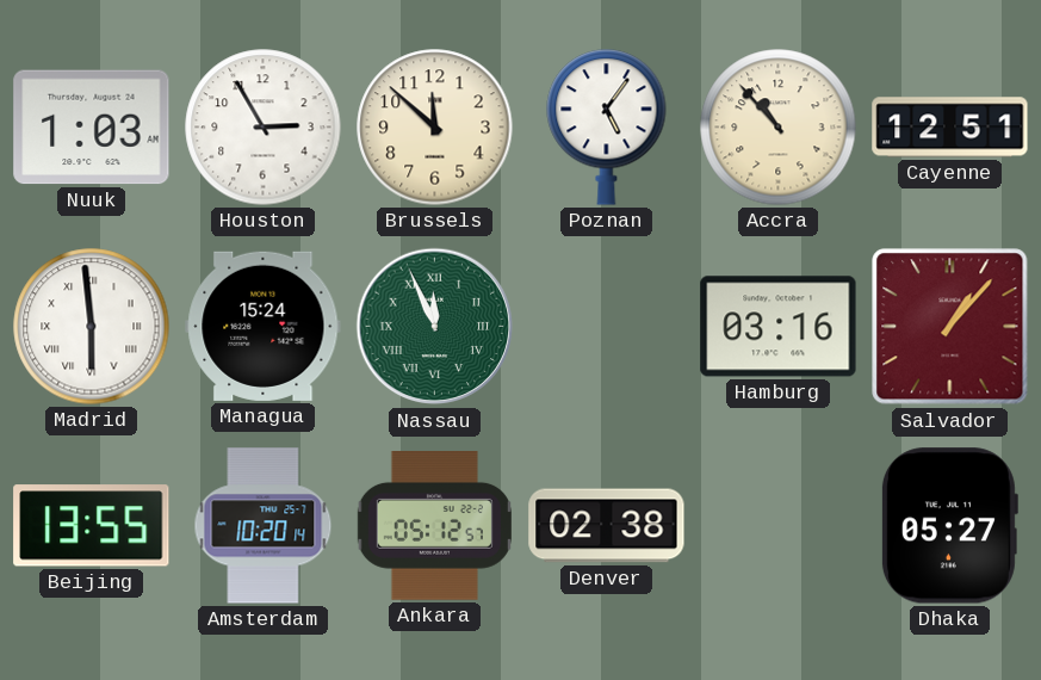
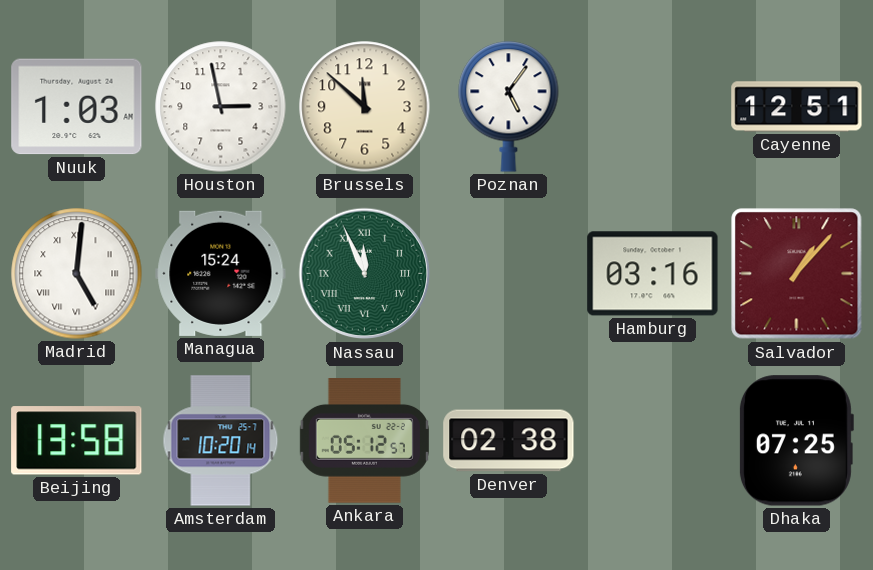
Houston: 2:55 -> 2:58 (221, 107)
Accra: 10:53 -> none (779, 128)
Madrid: 5:59 -> 5:01 (77, 274)
Beijing: 13:55 -> 13:58 (77, 441)
Dhaka: 05:27 -> 07:25 (796, 441)
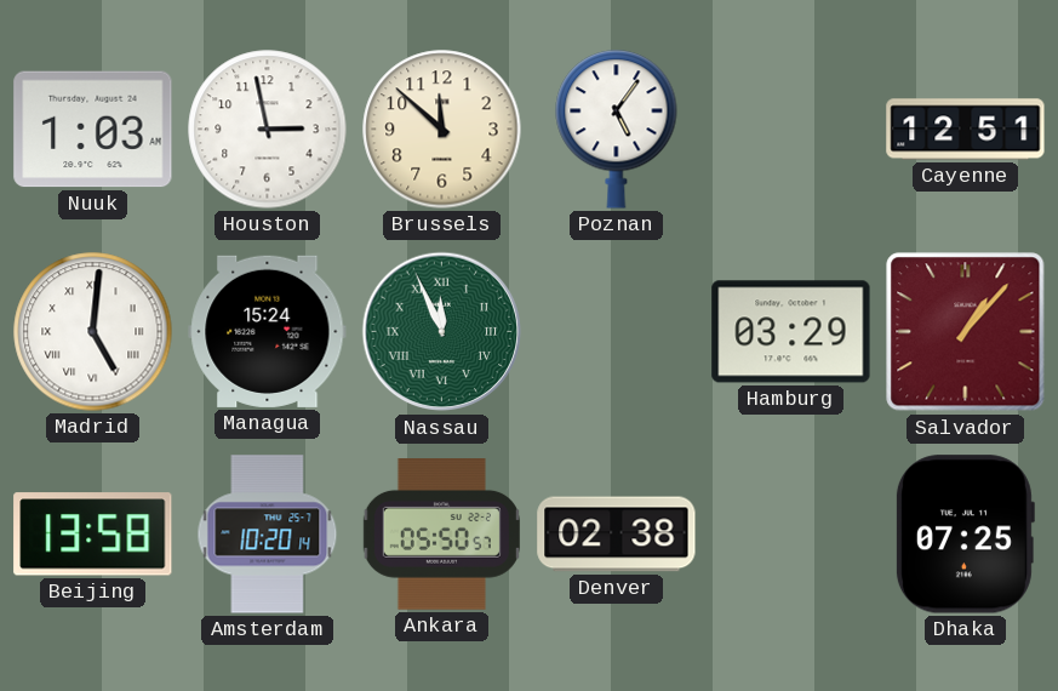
Hamburg: 03:16 -> 03:29 (791, 332)
Ankara: 05:12 -> 05:50 (441, 535)
